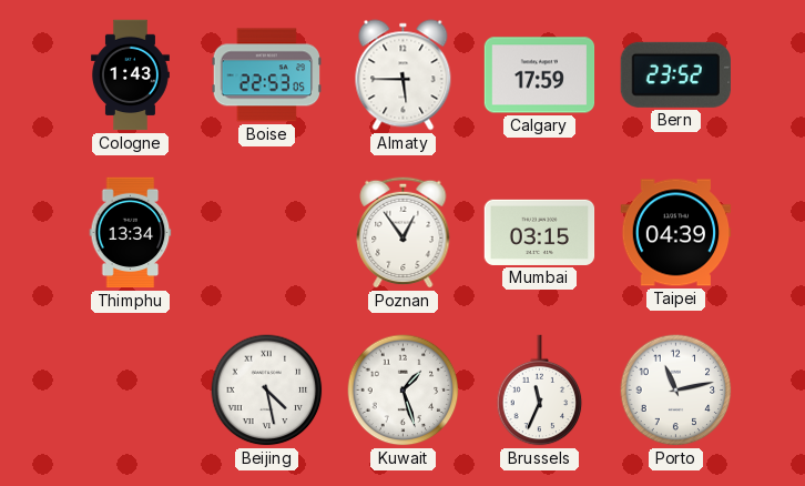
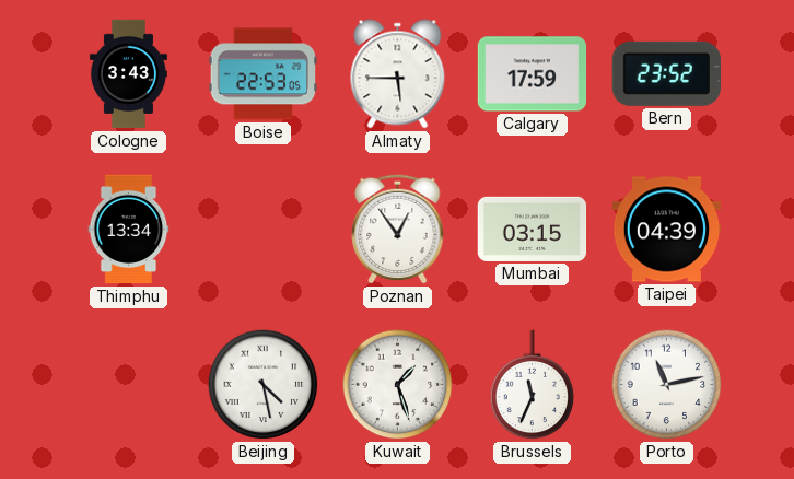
Cologne: 1:43 -> 3:43 (128, 74)
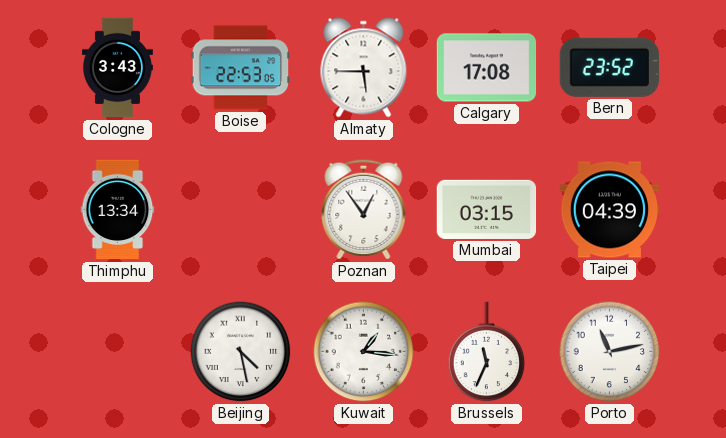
Calgary: 17:59 -> 17:08 (487, 68)
Kuwait: 1:27 -> 1:16 (364, 352)
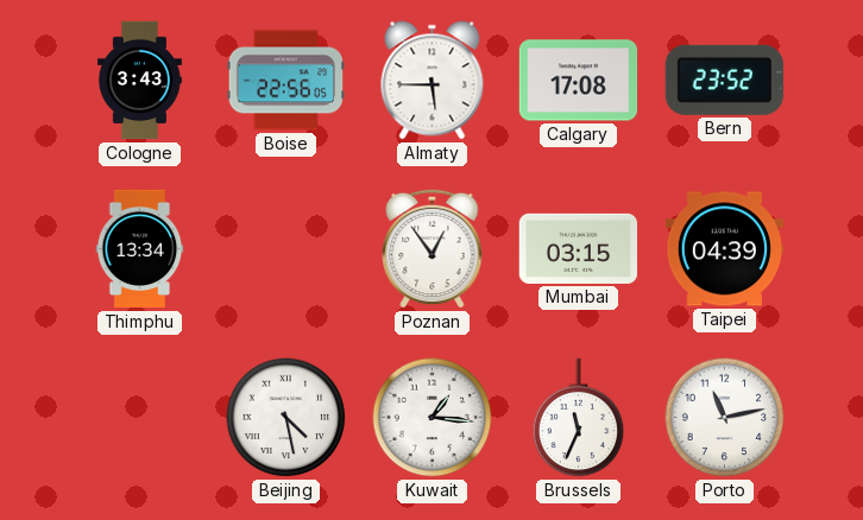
Boise: 22:53 -> 22:56 (285, 81)
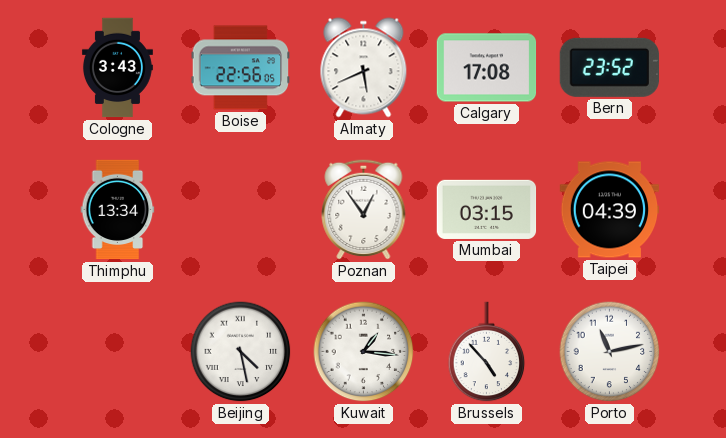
Almaty: 5:45 -> 5:41 (364, 68)
Brussels: 11:34 -> 4:53 (487, 352)
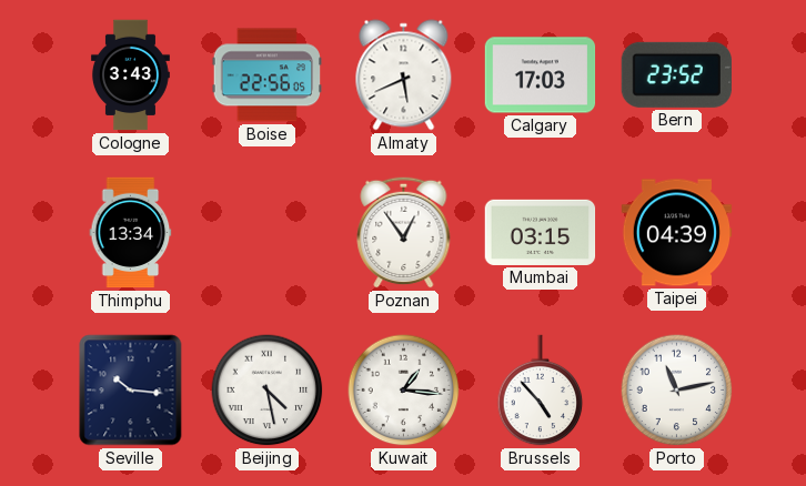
Calgary: 17:08 -> 17:03 (541, 75)
Seville: none -> 10:16 (131, 391)
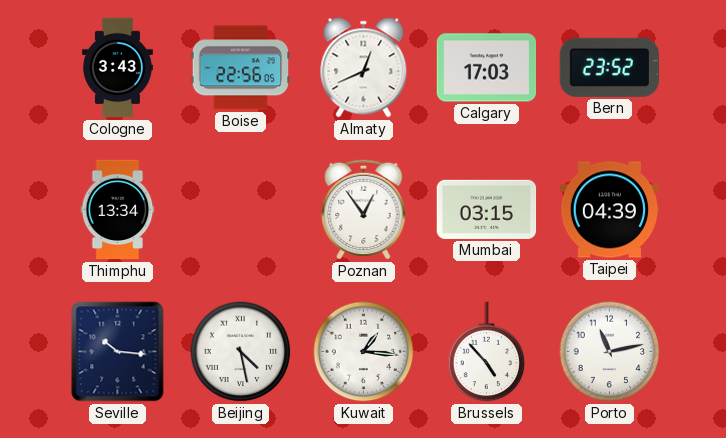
Almaty: 5:41 -> 12:41 (364, 68)
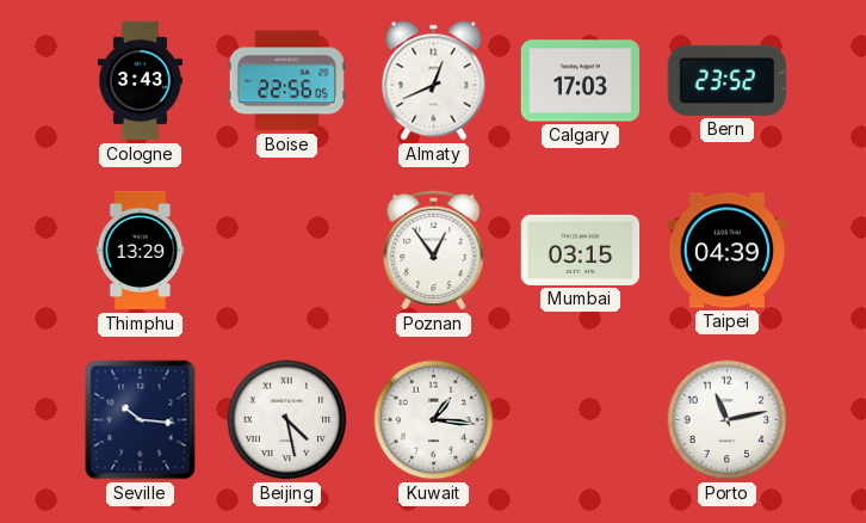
Thimphu: 13:34 -> 13:29 (141, 251)
Brussels: 4:53 -> none (487, 352)
